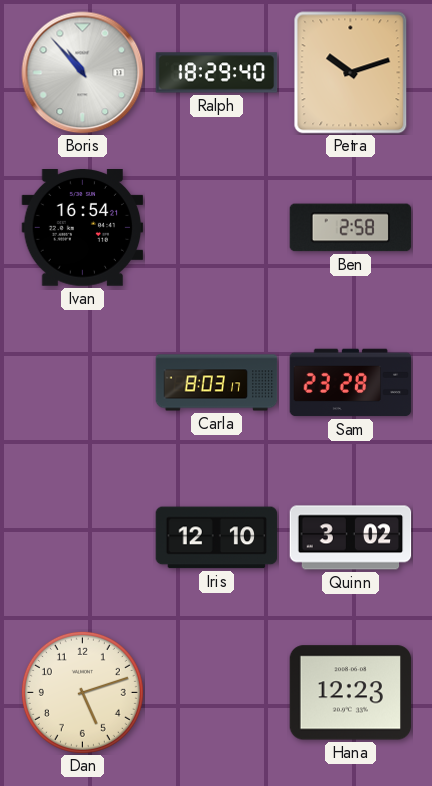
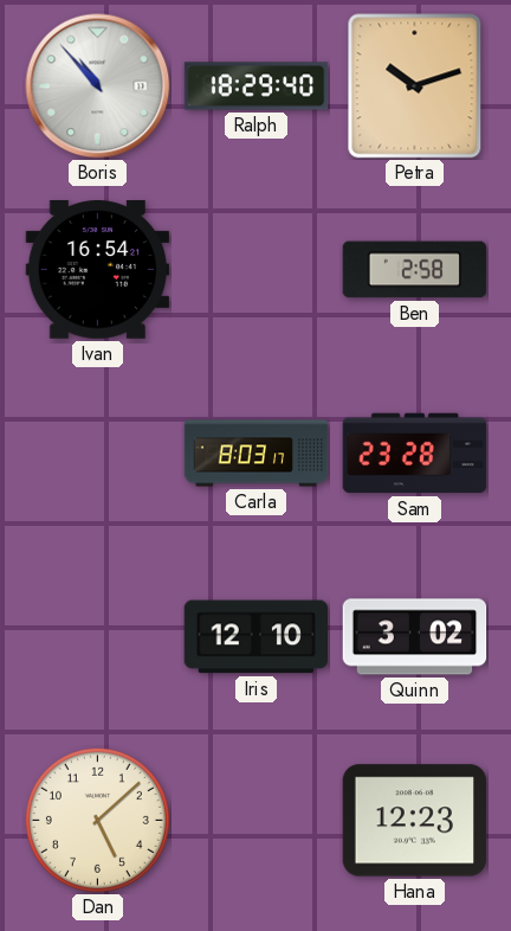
Dan: 5:12 -> 5:08 (97, 820)
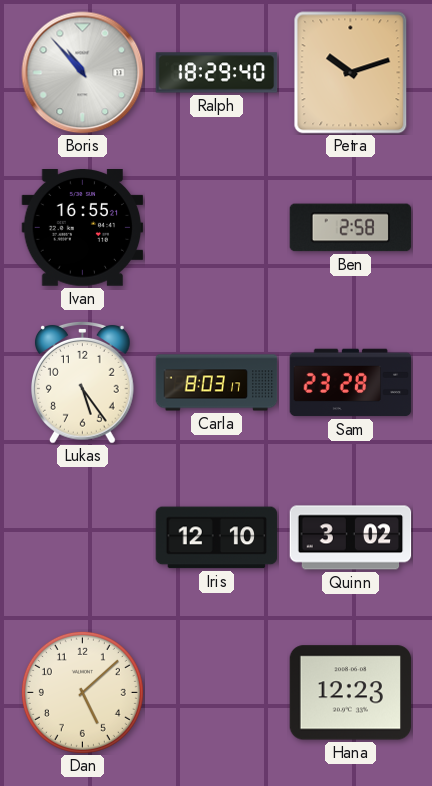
Ivan: 16:54 -> 16:55 (83, 228)
Lukas: none -> 5:24 (83, 383)
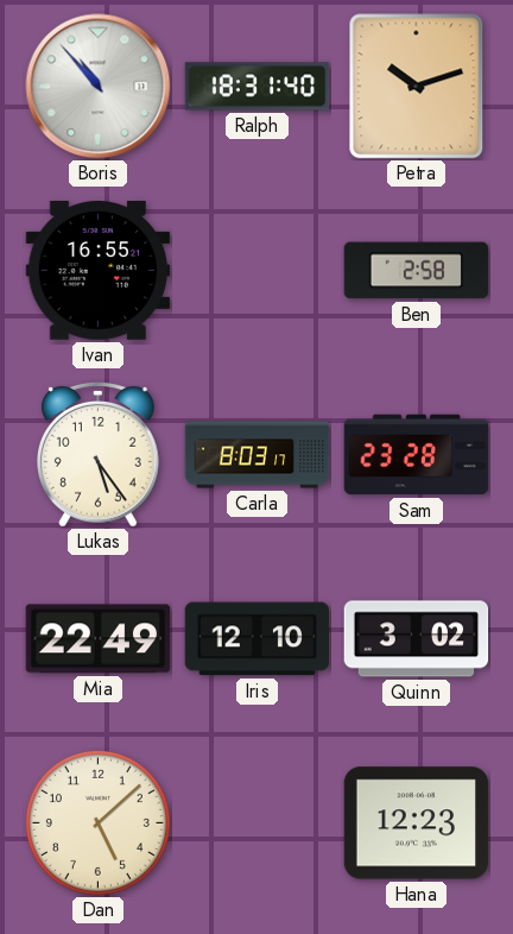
Ralph: 18:29 -> 18:31 (258, 87)
Mia: none -> 22:49 (99, 639)
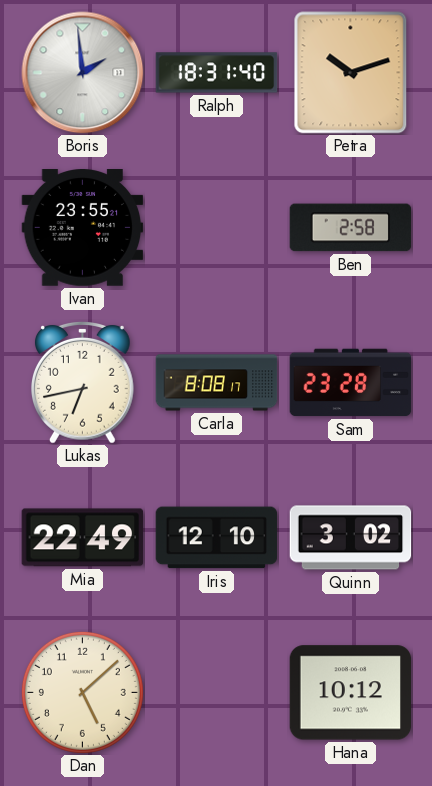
Boris: 10:53 -> 1:59 (83, 73)
Ivan: 16:55 -> 23:55 (83, 228)
Lukas: 5:24 -> 6:43 (83, 383)
Carla: 8:03 -> 8:08 (217, 383)
Hana: 12:23 -> 10:12 (351, 693)
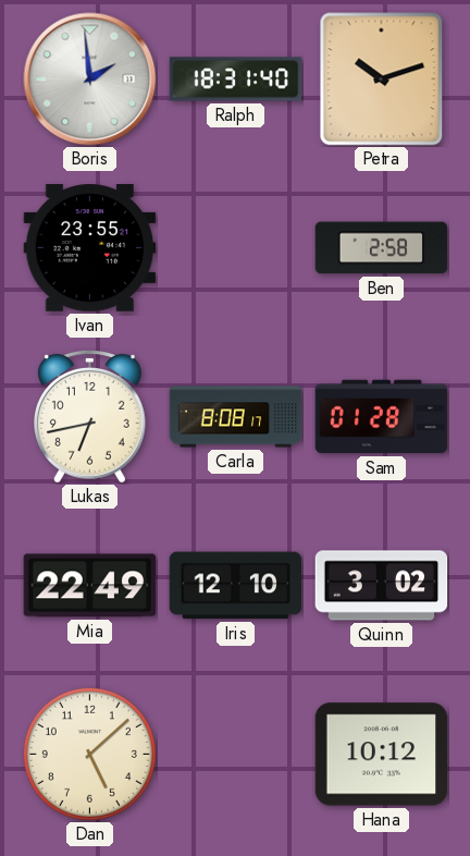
Sam: 23:28 -> 01:28 (382, 417)
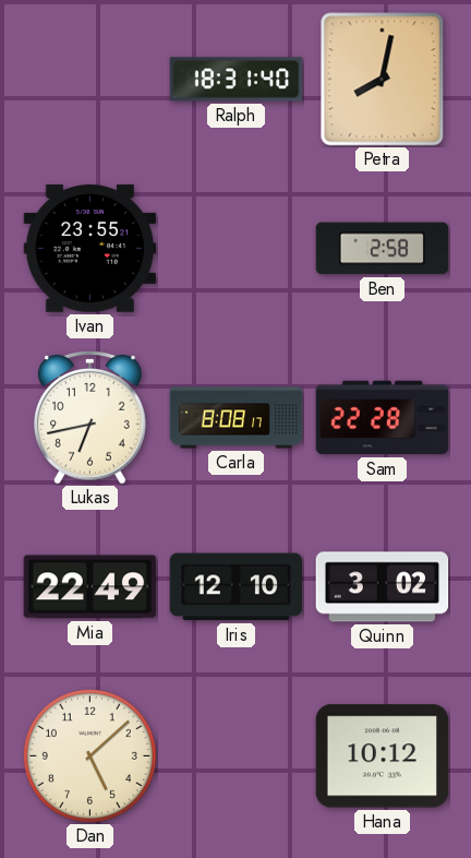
Boris: 1:59 -> none (90, 80)
Petra: 10:12 -> 8:02 (383, 80)
Sam: 01:28 -> 22:28 (383, 418)
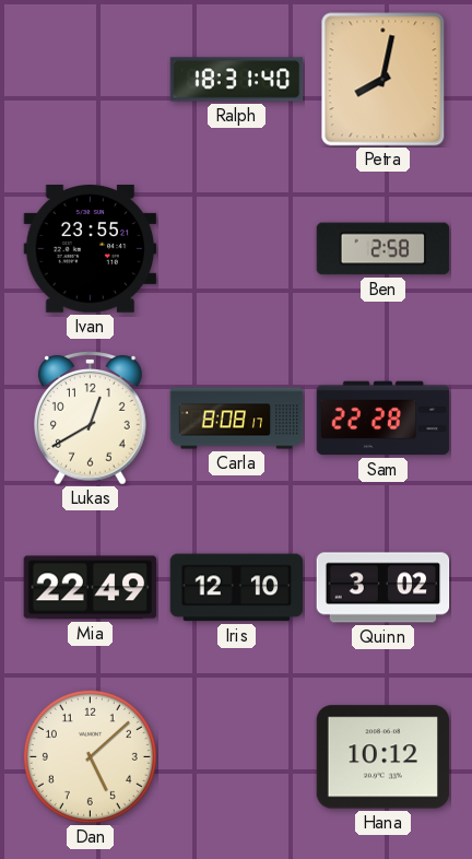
Lukas: 6:43 -> 12:40 (91, 419)
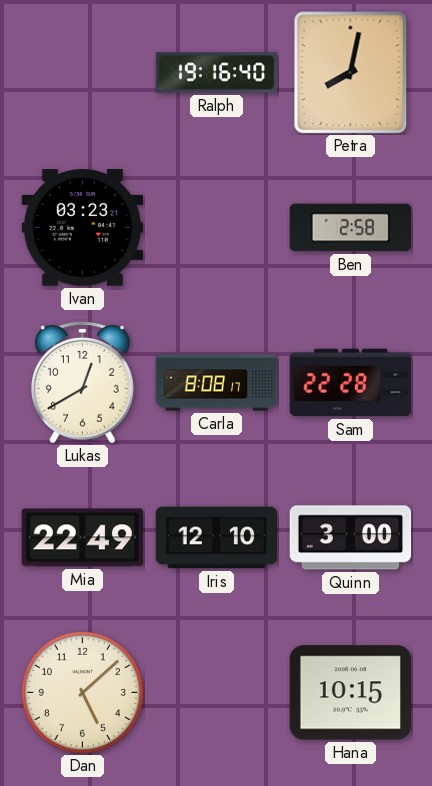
Ralph: 18:31 -> 19:16 (217, 73)
Ivan: 23:55 -> 03:23 (83, 228)
Quinn: 3:02 -> 3:00 (351, 538)
Hana: 10:12 -> 10:15 (351, 693)
